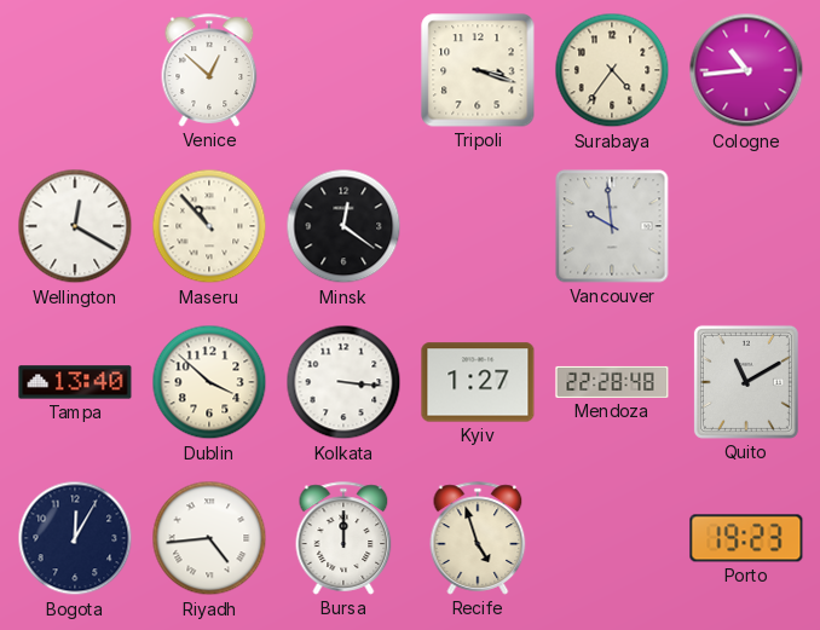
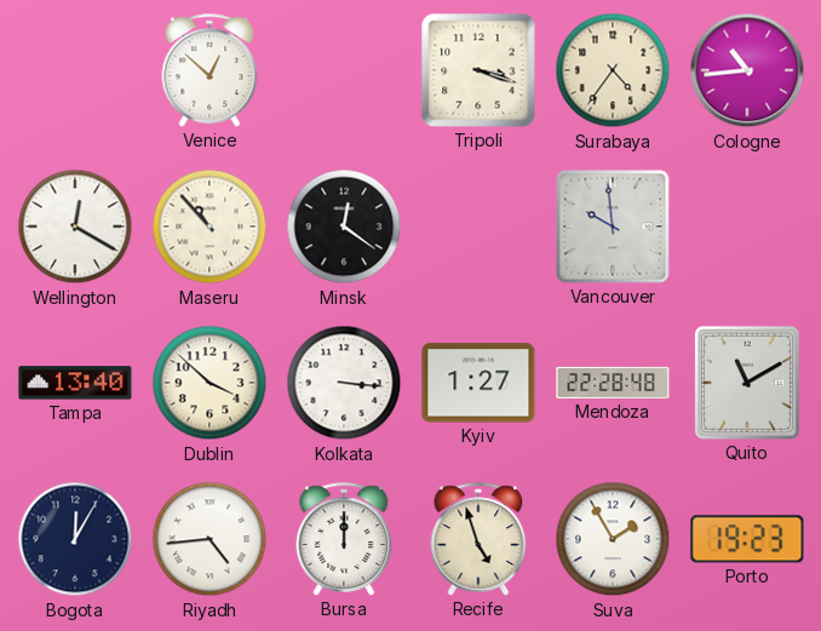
Suva: none -> 1:55 (613, 539)
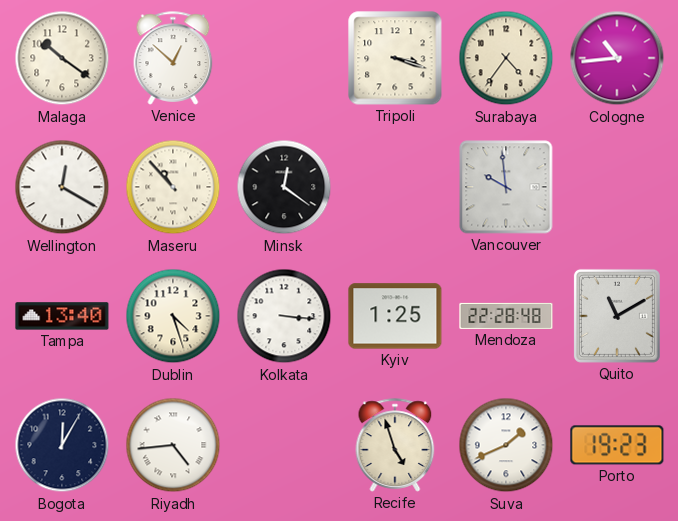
Malaga: none -> 10:21 (62, 58)
Dublin: 3:52 -> 4:27 (173, 316)
Kyiv: 1:27 -> 1:25 (395, 316)
Bursa: 12:00 -> none (344, 539)
Suva: 1:55 -> 1:41 (506, 445)
